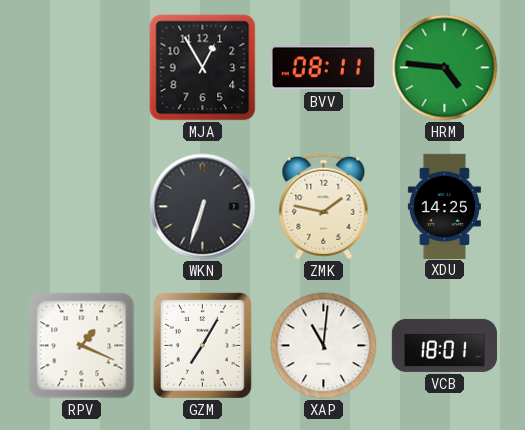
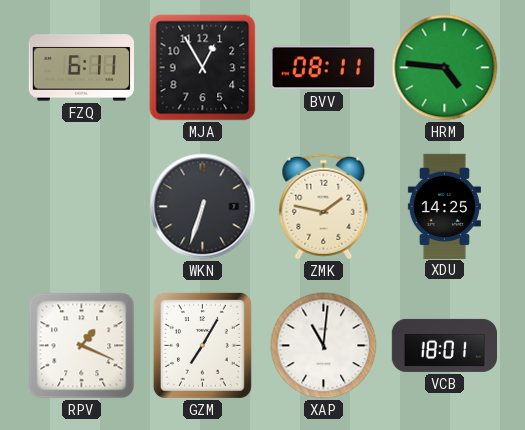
FZQ: none -> 6:11 (81, 68)
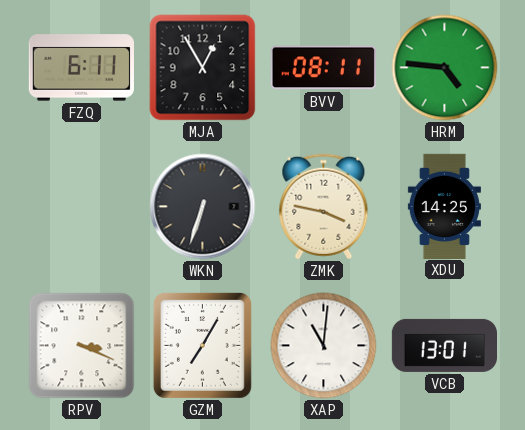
ZMK: 1:47 -> 3:47 (324, 207)
RPV: 1:19 -> 3:19 (82, 346)
VCB: 18:01 -> 13:01 (444, 345)
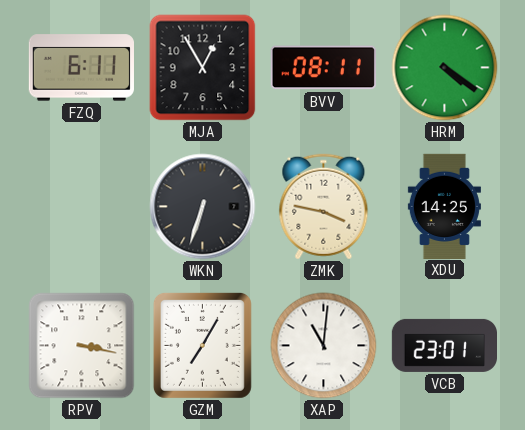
HRM: 4:46 -> 4:21 (445, 68)
RPV: 3:19 -> 3:17 (82, 346)
VCB: 13:01 -> 23:01 (444, 345)
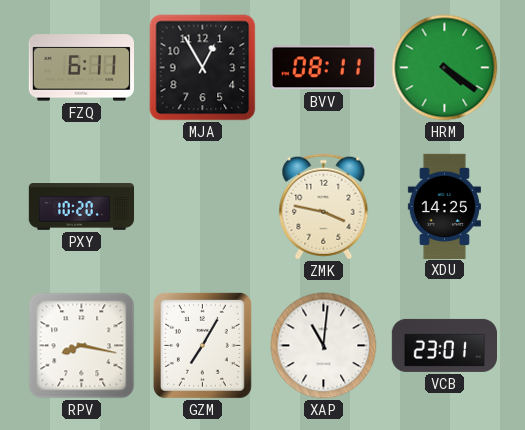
PXY: none -> 10:20 (82, 207)
WKN: 6:33 -> none (203, 207)
RPV: 3:17 -> 8:17 (82, 346)
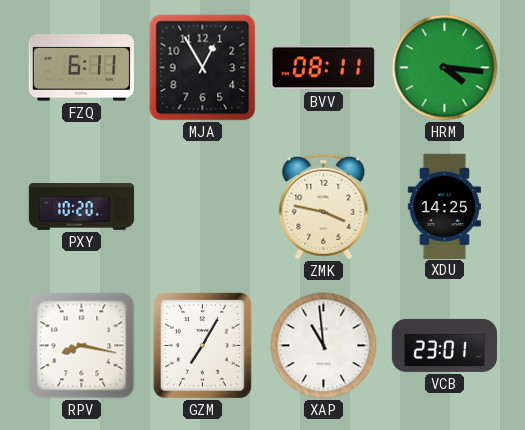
HRM: 4:21 -> 4:16 (445, 68)
XAP: 11:01 -> 10:59 (324, 346)
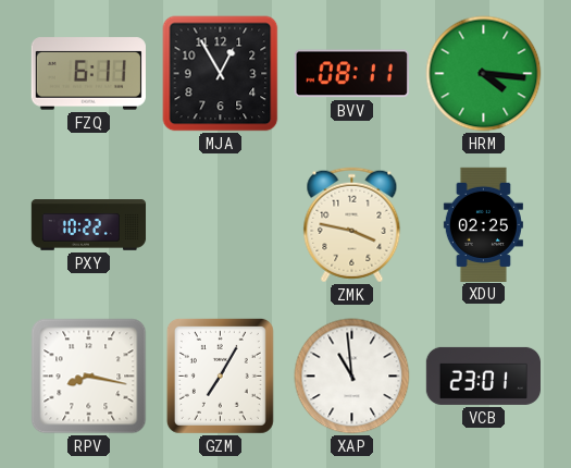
PXY: 10:20 -> 10:22 (89, 225)
XDU: 14:25 -> 02:25 (483, 224)
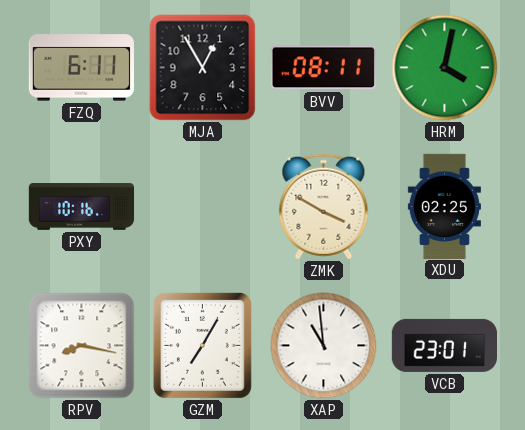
HRM: 4:16 -> 4:02 (445, 68)
PXY: 10:22 -> 10:16 (82, 207)
ZMK: 3:47 -> 3:50 (324, 207)
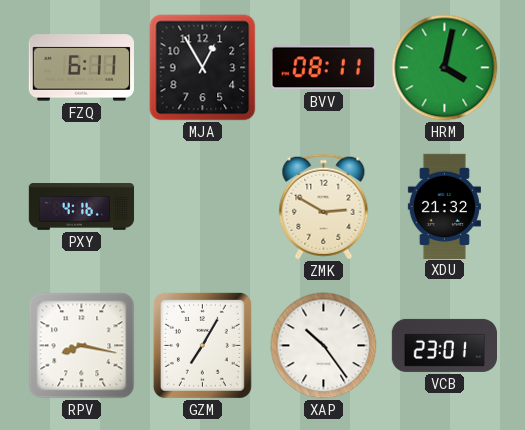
PXY: 10:16 -> 4:16 (82, 207)
ZMK: 3:50 -> 2:50 (324, 207)
XDU: 02:25 -> 21:32 (444, 206)
XAP: 10:59 -> 10:24 (324, 346)
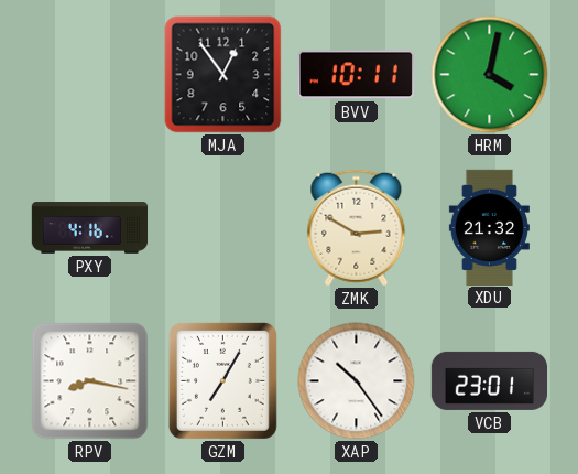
FZQ: 6:11 -> none (81, 68)
MJA: 12:55 -> 12:54 (223, 75)
BVV: 08:11 -> 10:11 (356, 75)
